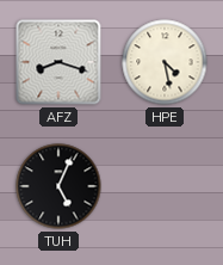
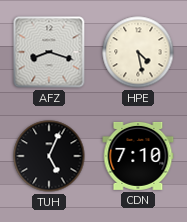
CDN: none -> 7:10 (138, 156)
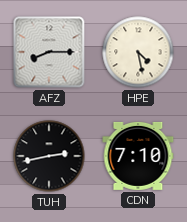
AFZ: 8:18 -> 8:15 (49, 52)
TUH: 5:04 -> 2:43 (49, 156)
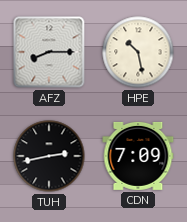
HPE: 4:28 -> 10:28 (138, 52)
CDN: 7:10 -> 7:09 (138, 156)
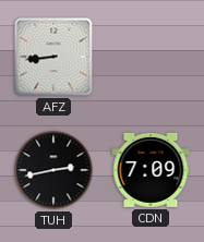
AFZ: 8:15 -> 8:44 (53, 57)
HPE: 10:28 -> none (138, 52)
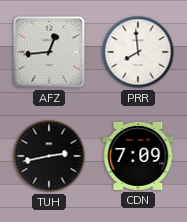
AFZ: 8:44 -> 12:44 (49, 52)
PRR: none -> 7:59 (138, 52)
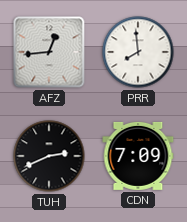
TUH: 2:43 -> 2:41 (49, 156)
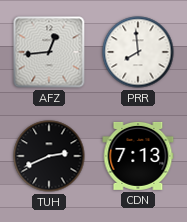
CDN: 7:09 -> 7:13 (138, 156)
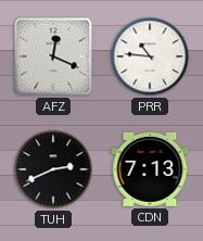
AFZ: 12:44 -> 12:19 (53, 56)
PRR: 7:59 -> 10:46 (150, 56)
